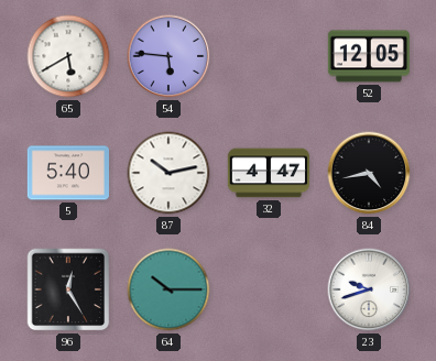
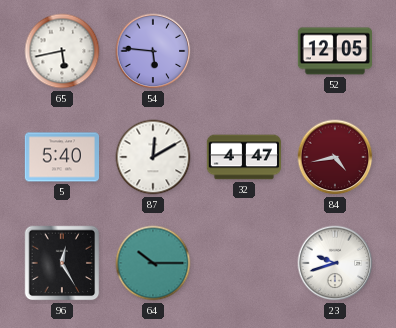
65: 5:40 -> 5:43 (62, 51)
87: 10:13 -> 12:10 (153, 157)
84 dial: black -> burgundy (335, 157)
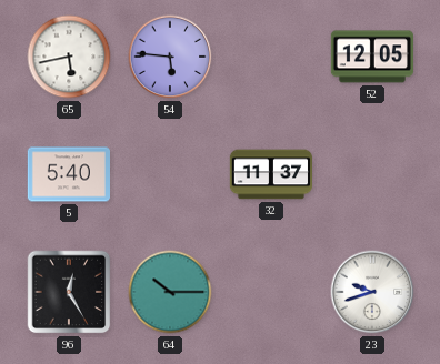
87: 12:10 -> none (153, 157)
32: 4:47 -> 11:37 (270, 174)
84: 4:43 -> none (335, 157)
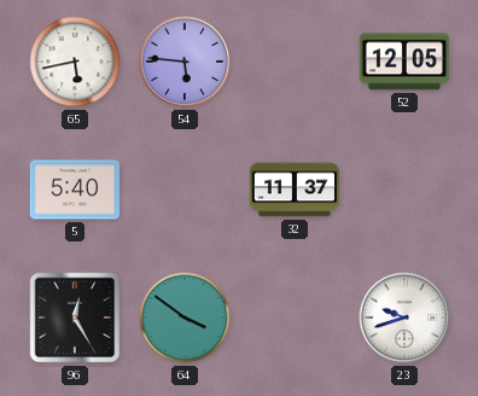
64: 10:15 -> 3:51 (185, 318)
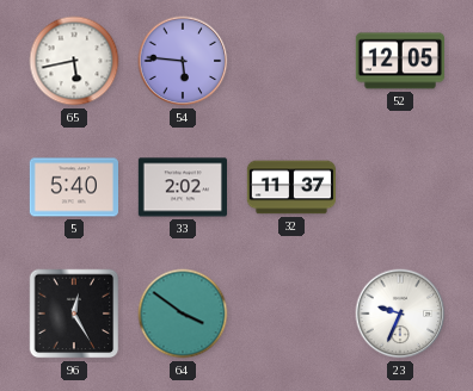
33: none -> 2:02 (182, 187)
23: 9:42 -> 9:34 (400, 314)
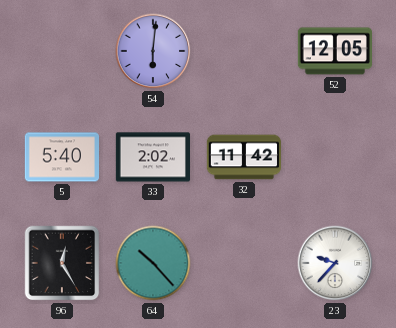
65: 5:43 -> none (74, 61)
54: 5:46 -> 6:01 (153, 51)
32: 11:37 -> 11:42 (243, 157)
64: 3:51 -> 10:23 (153, 263)
23: 9:34 -> 9:37 (335, 263)
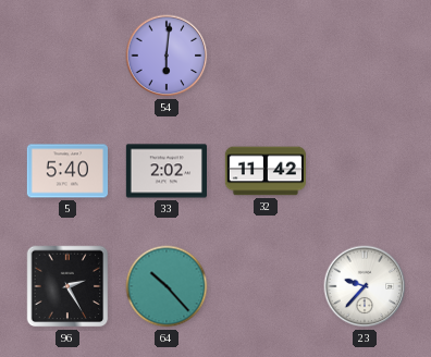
52: 12:05 -> none (334, 51)
96: 12:25 -> 2:25 (67, 286)
